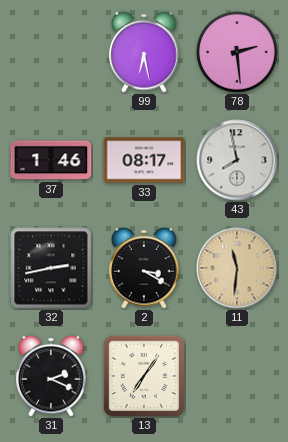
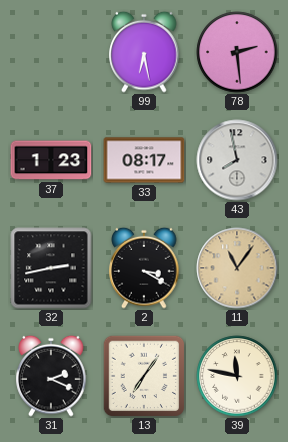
37: 1:46 -> 1:23 (51, 160)
11: 11:31 -> 11:06 (237, 268)
39: none -> 11:47 (237, 376)
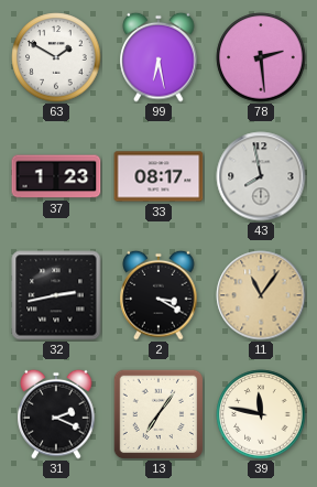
63: none -> 1:50 (56, 57)
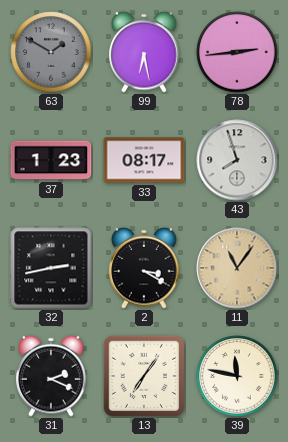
63 dial: white -> grey (51, 52)
78: 2:29 -> 2:44 (237, 52)
43: 7:58 -> 7:57 (237, 160)
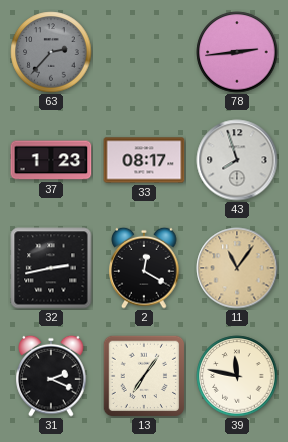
63: 1:50 -> 2:37 (51, 52)
99: 6:28 -> none (144, 52)
2: 3:20 -> 12:20 (144, 268)
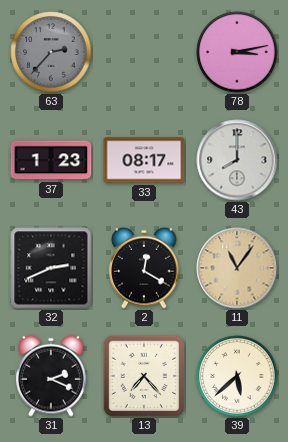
78: 2:44 -> 3:13 (237, 52)
43: 7:57 -> 8:00 (237, 160)
32: 2:43 -> 2:41 (51, 268)
13: 7:06 -> 7:23 (144, 376)
39: 11:47 -> 5:38 (237, 376)
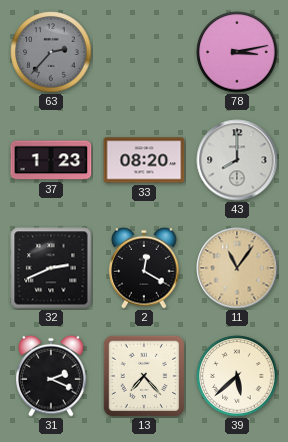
33: 08:17 -> 08:20 (144, 160)
